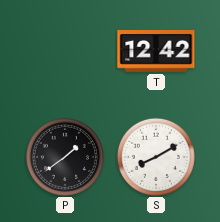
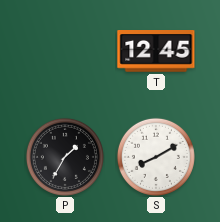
T: 12:42 -> 12:45 (156, 52)
P: 1:39 -> 1:35 (65, 157)
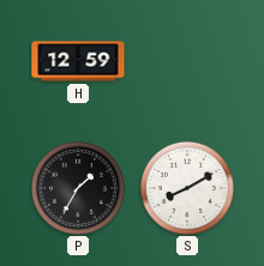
H: none -> 12:59 (78, 61)
T: 12:45 -> none (156, 52)
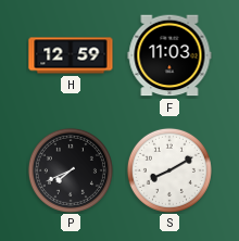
F: none -> 11:03 (169, 55)
P: 1:35 -> 7:41 (71, 170)
